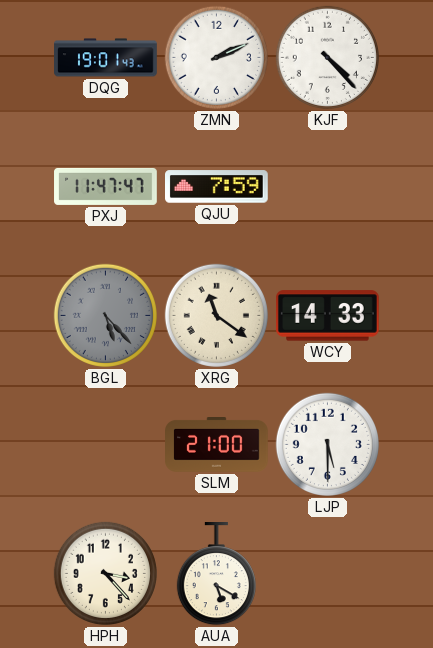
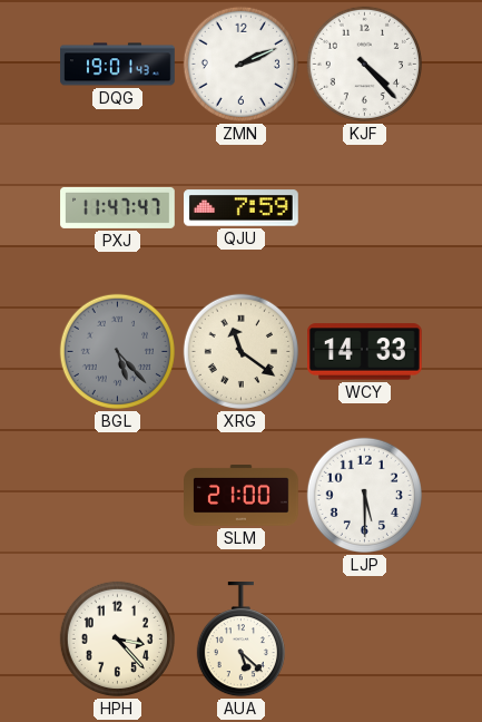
AUA: 5:20 -> 5:22 (240, 641)
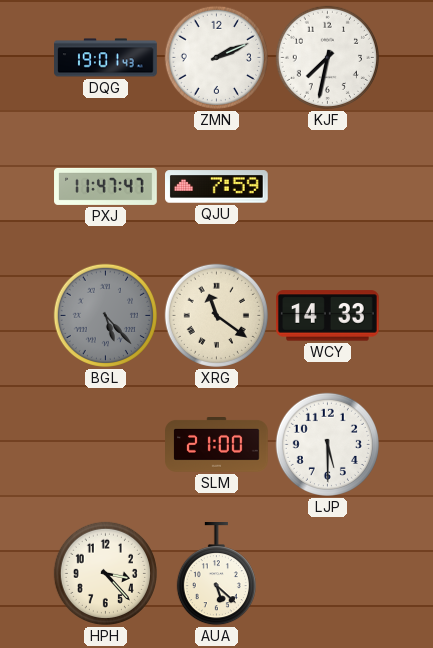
KJF: 4:23 -> 7:32 (327, 57)
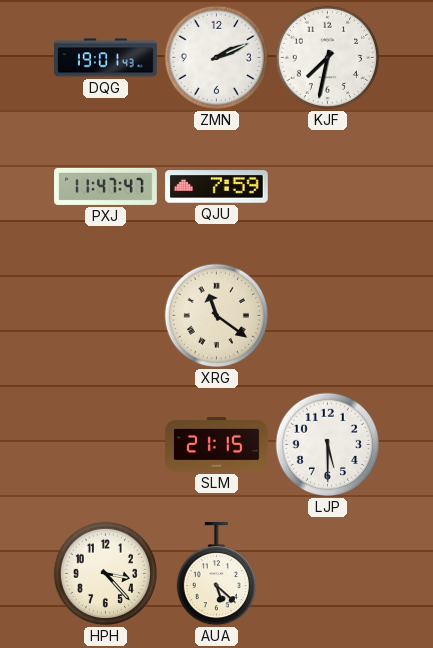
BGL: 5:23 -> none (105, 315)
WCY: 14:33 -> none (328, 316)
SLM: 21:00 -> 21:15 (217, 445)
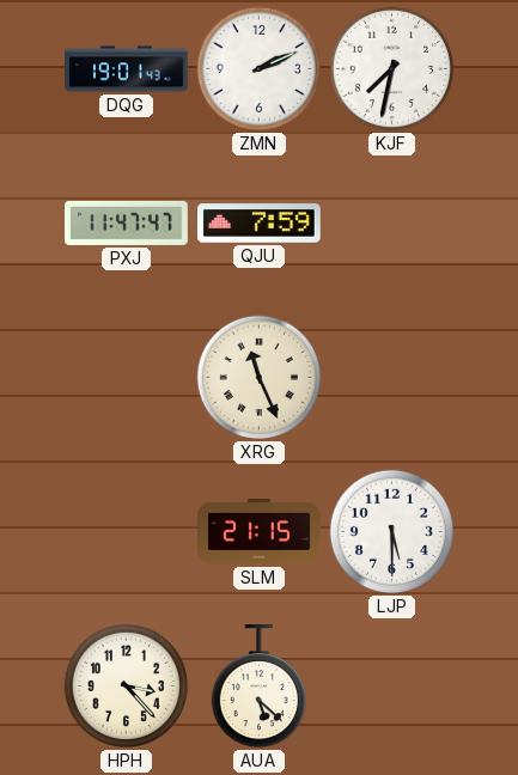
XRG: 11:21 -> 11:26 (258, 377)
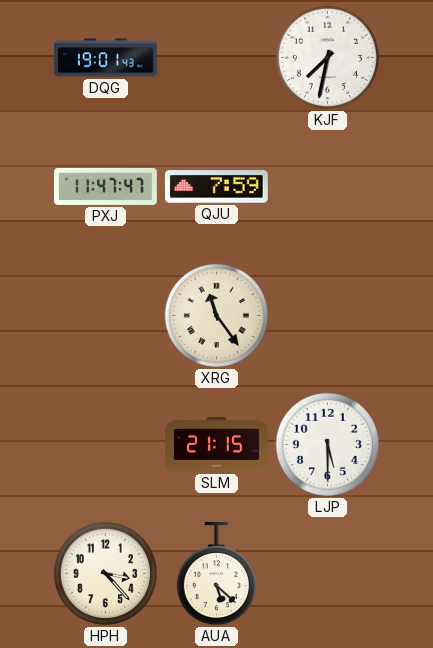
ZMN: 2:11 -> none (258, 68)
XRG: 11:26 -> 11:24 (216, 315)
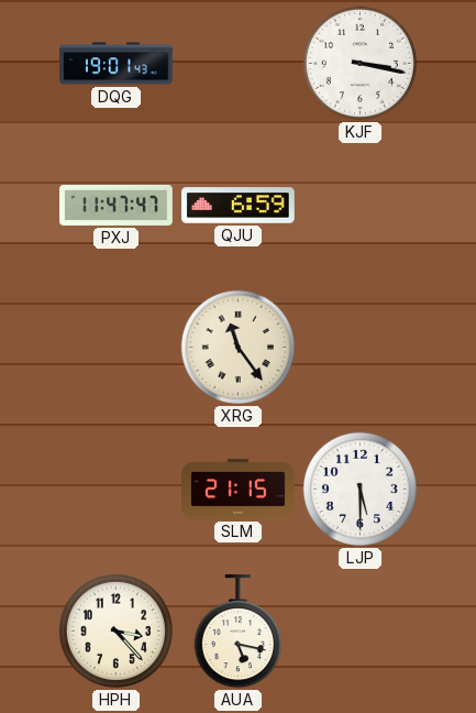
KJF: 7:32 -> 3:17 (359, 63)
QJU: 7:59 -> 6:59 (239, 206)
AUA: 5:22 -> 5:17 (237, 633)
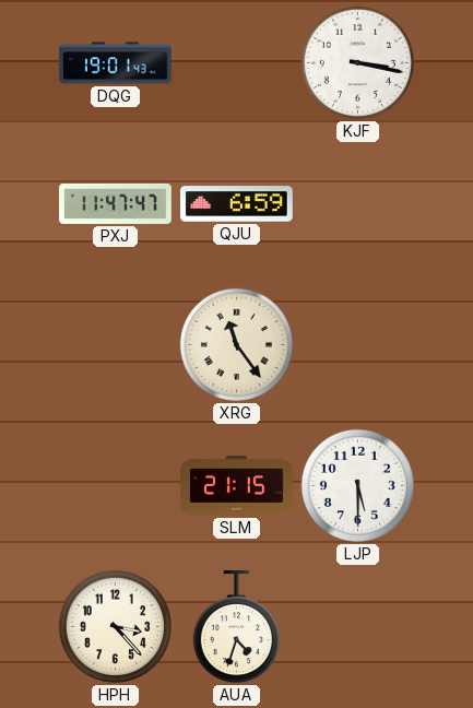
AUA: 5:17 -> 4:33 (236, 628)
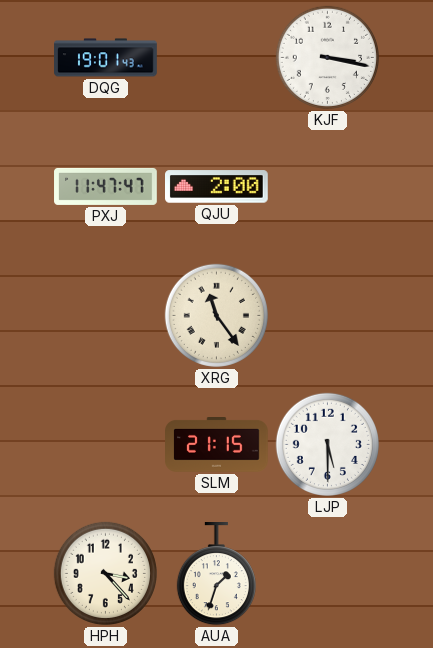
QJU: 6:59 -> 2:00 (217, 187)
AUA: 4:33 -> 1:33 (216, 575)
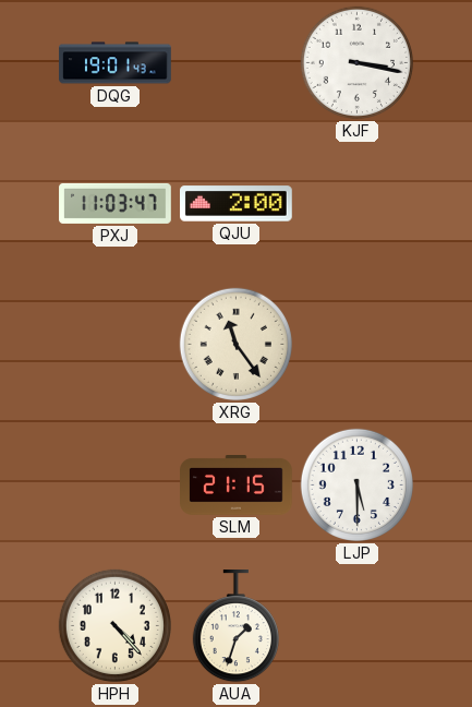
PXJ: 11:47 -> 11:03 (116, 203)
HPH: 3:23 -> 4:23 (114, 625)
